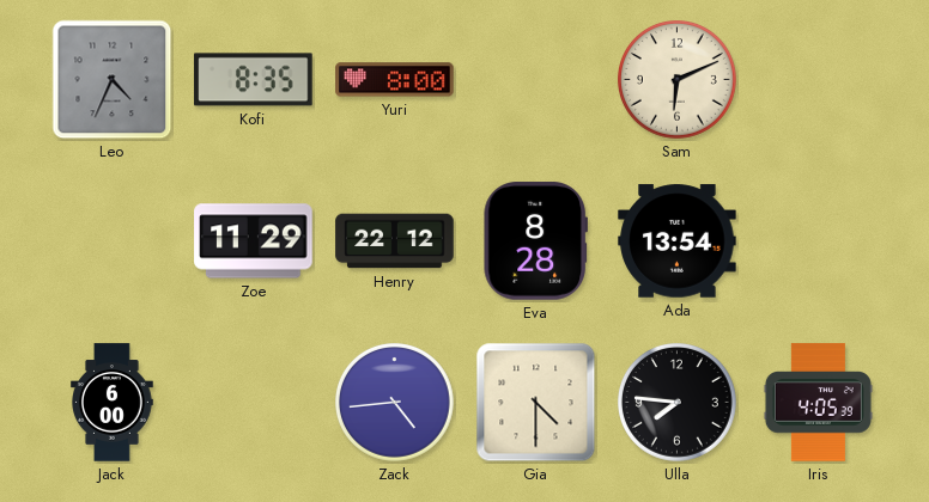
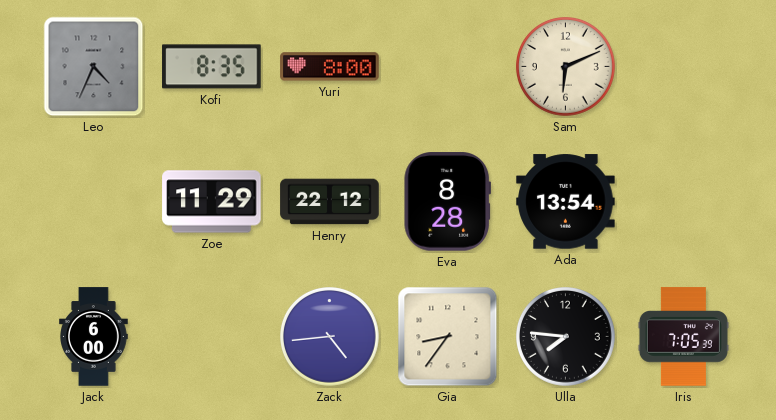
Gia: 4:30 -> 8:36 (448, 337)
Iris: 4:05 -> 7:05 (683, 337)
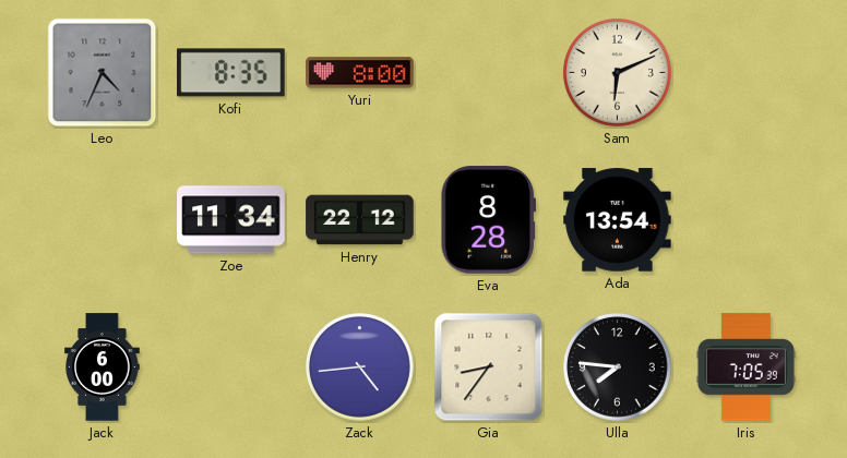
Zoe: 11:29 -> 11:34 (231, 220)
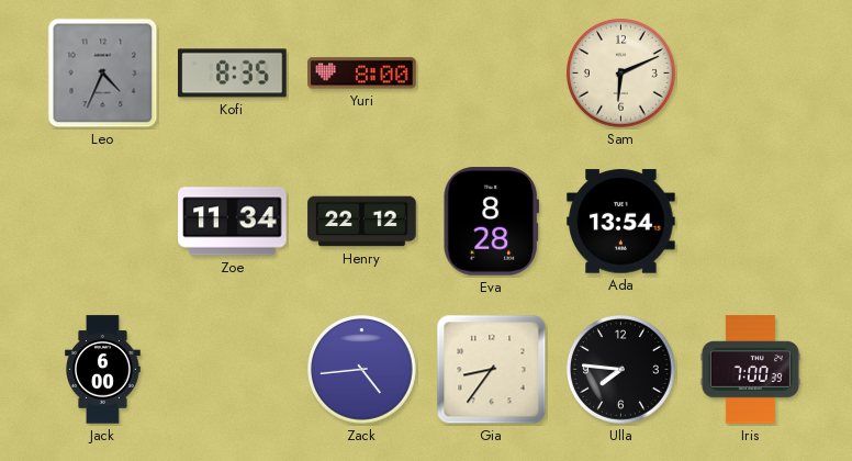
Iris: 7:05 -> 7:00 (750, 370)
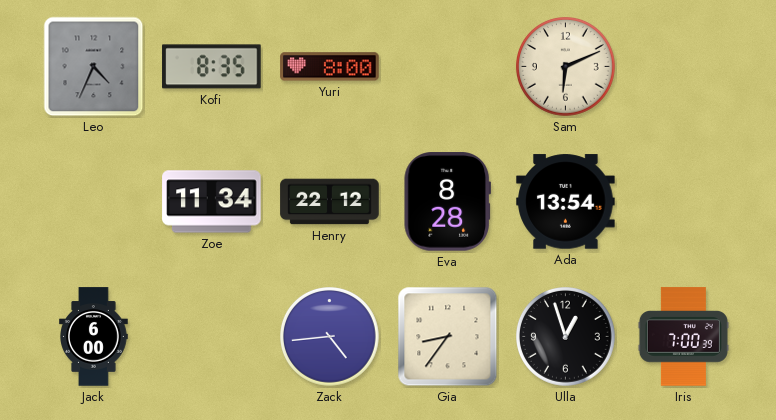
Ulla: 7:46 -> 12:57 (566, 337)
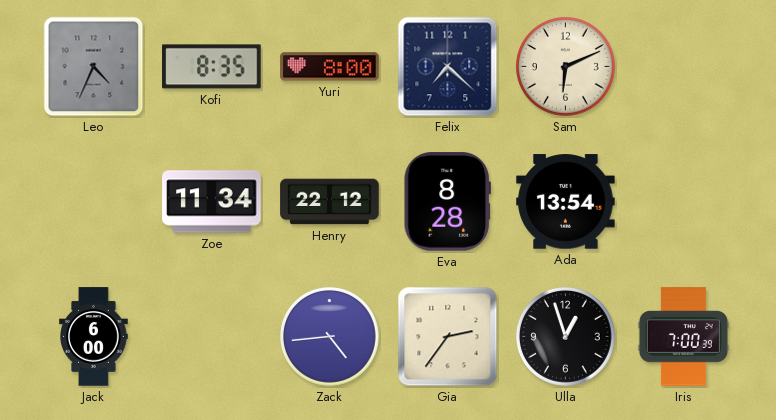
Felix: none -> 7:22 (448, 67)
Gia: 8:36 -> 2:36 (448, 337)
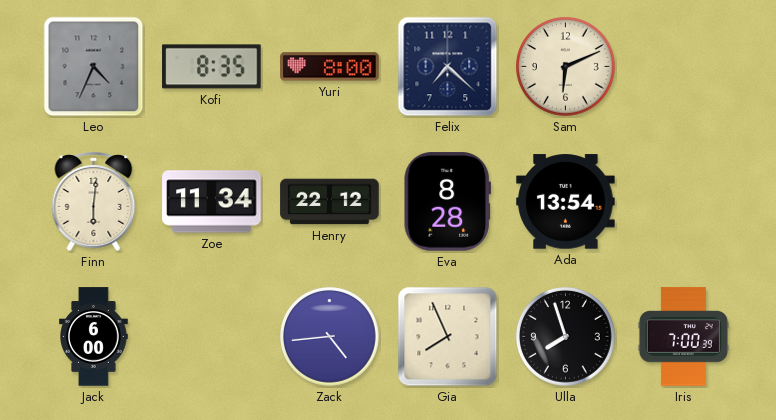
Finn: none -> 6:01 (94, 201)
Gia: 2:36 -> 7:56 (448, 337)
Ulla: 12:57 -> 7:57 (566, 337)
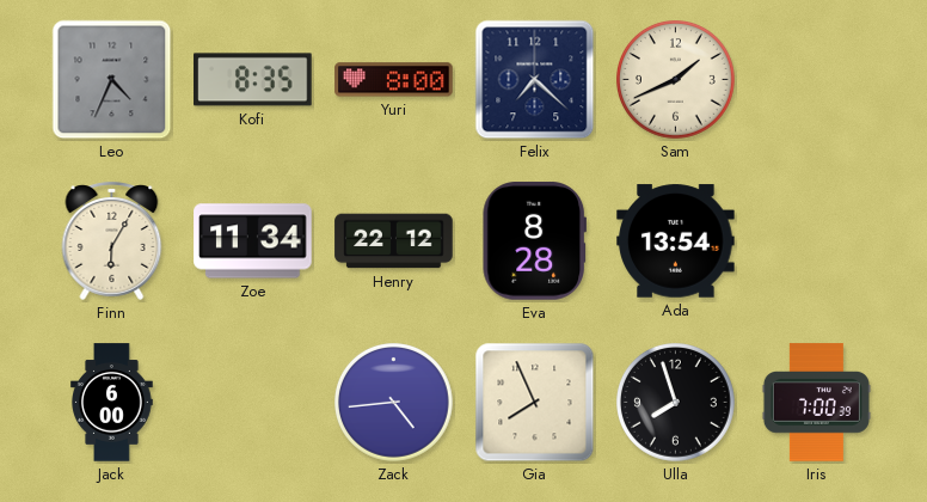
Sam: 6:11 -> 1:41 (676, 80)
Finn: 6:01 -> 6:05 (112, 240)
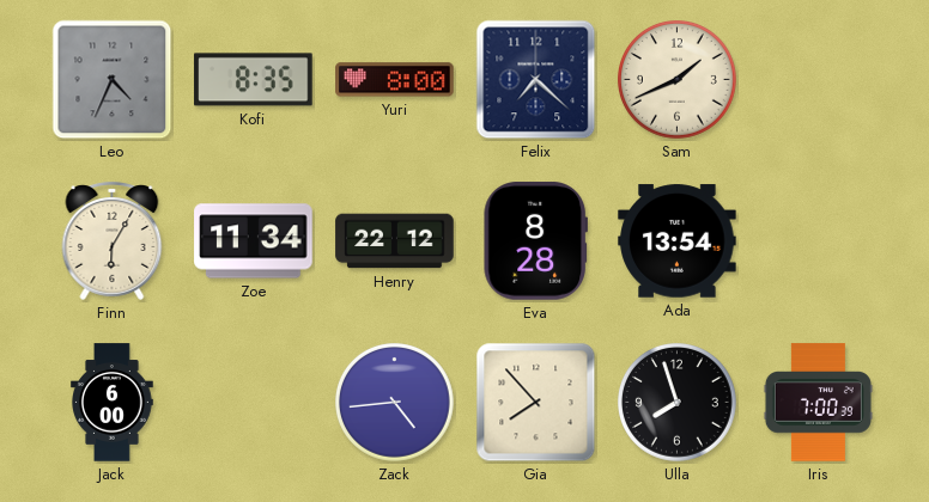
Gia: 7:56 -> 7:53 (536, 403)
